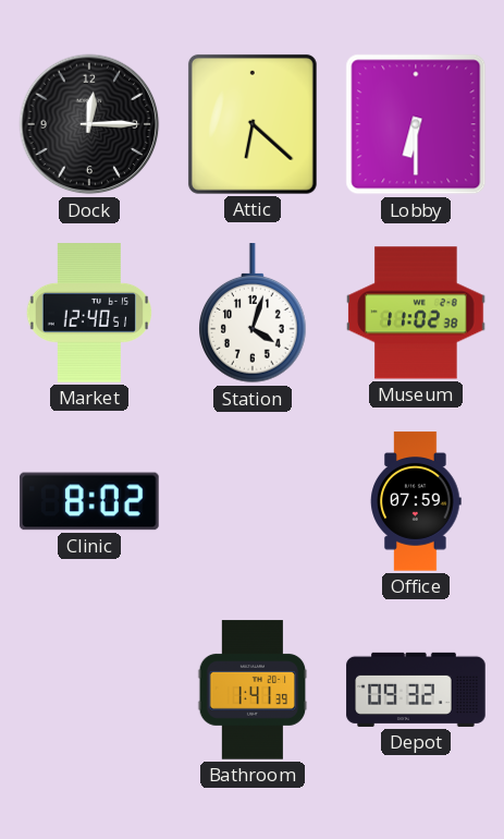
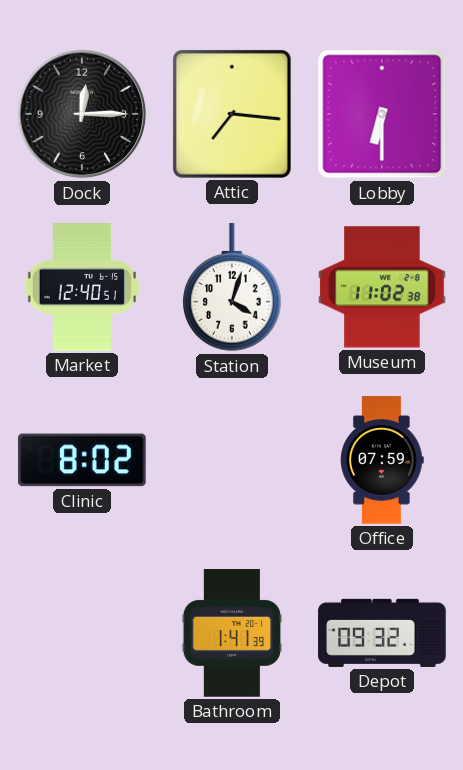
Attic: 6:22 -> 7:16 (232, 114)
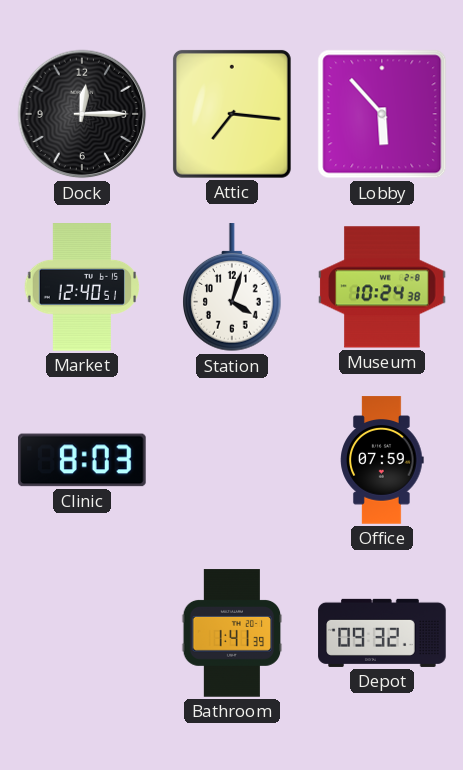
Lobby: 6:30 -> 5:53 (382, 114)
Museum: 11:02 -> 10:24 (382, 287)
Clinic: 8:02 -> 8:03 (82, 460)
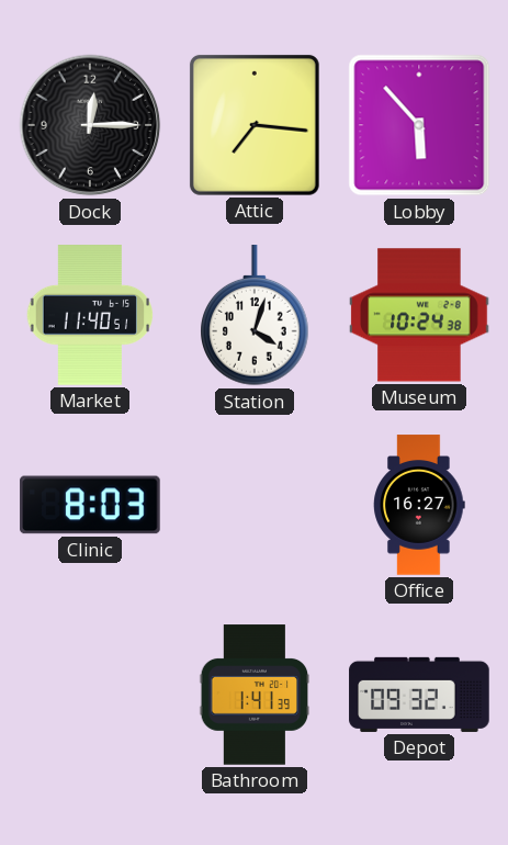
Market: 12:40 -> 11:40 (89, 315)
Office: 07:59 -> 16:27 (419, 505)
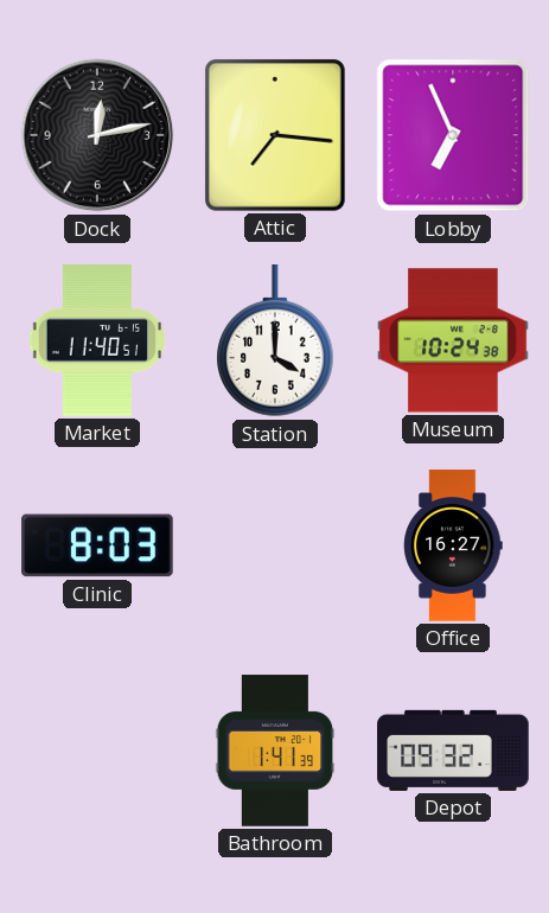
Dock: 12:15 -> 12:13 (97, 135)
Lobby: 5:53 -> 6:56 (453, 135)
Station: 4:03 -> 4:00 (275, 341)
